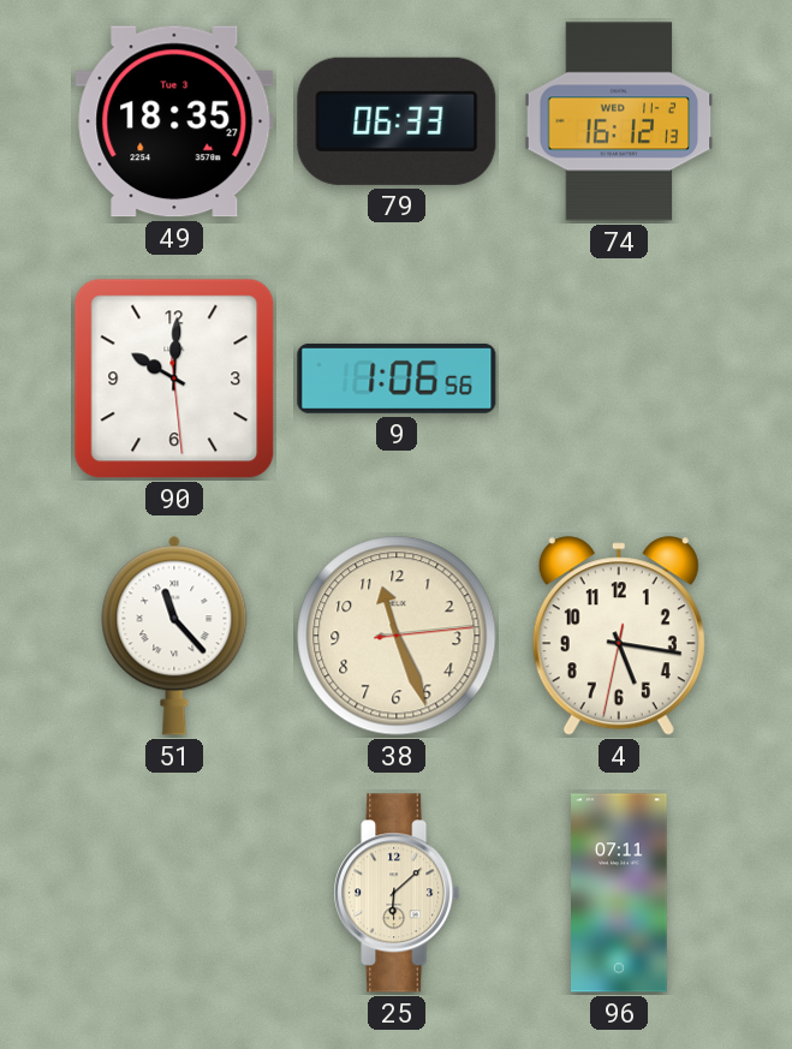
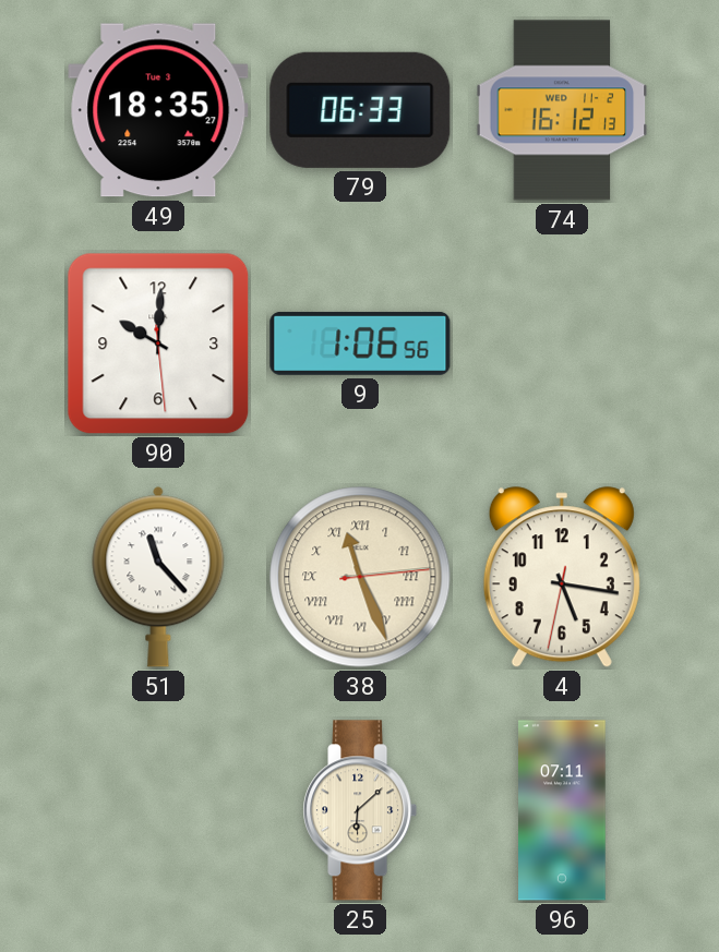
38 numerals: Arabic -> Roman (360, 577)
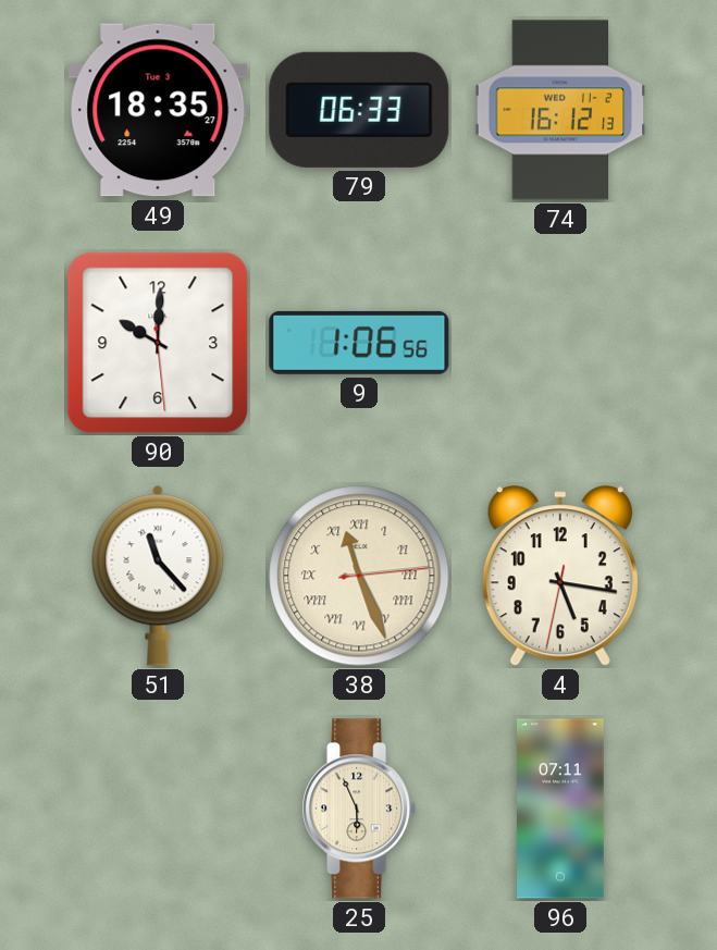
25: 6:08 -> 5:56 (359, 809)
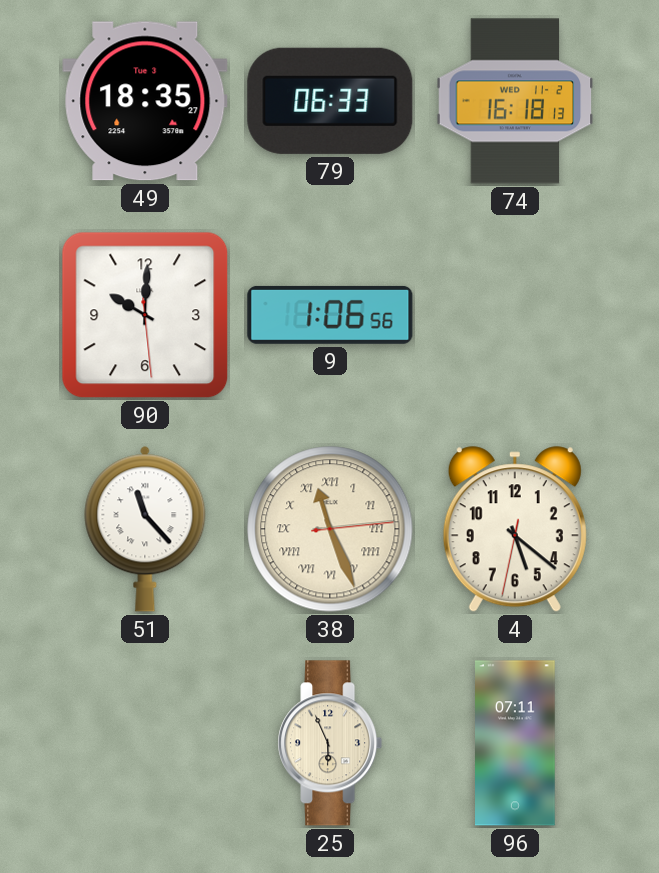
74: 16:12 -> 16:18 (515, 101)
4: 5:16 -> 5:21 (515, 530)
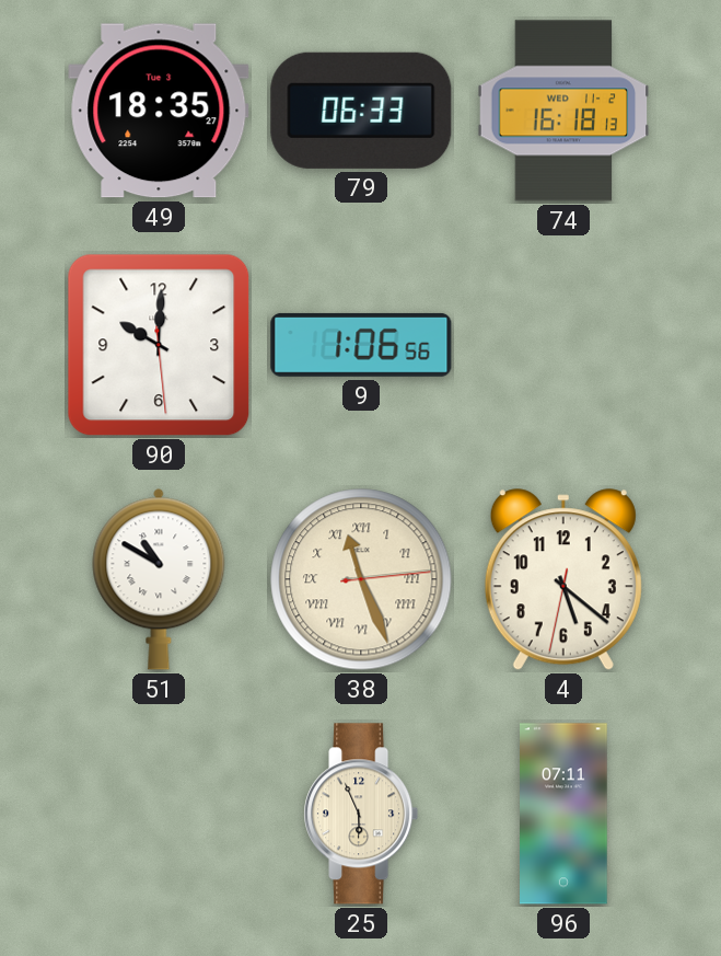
51: 11:23 -> 10:50 (159, 579)
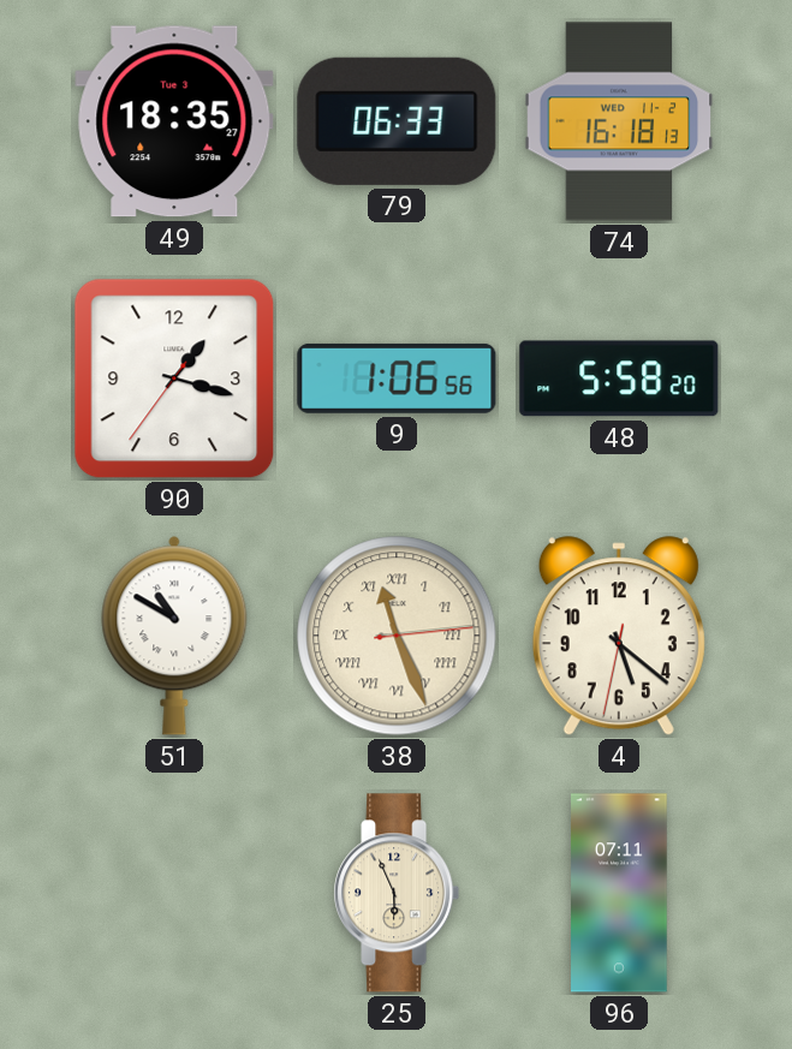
90: 10:00 -> 1:17 (174, 379)
48: none -> 5:58 (619, 379)
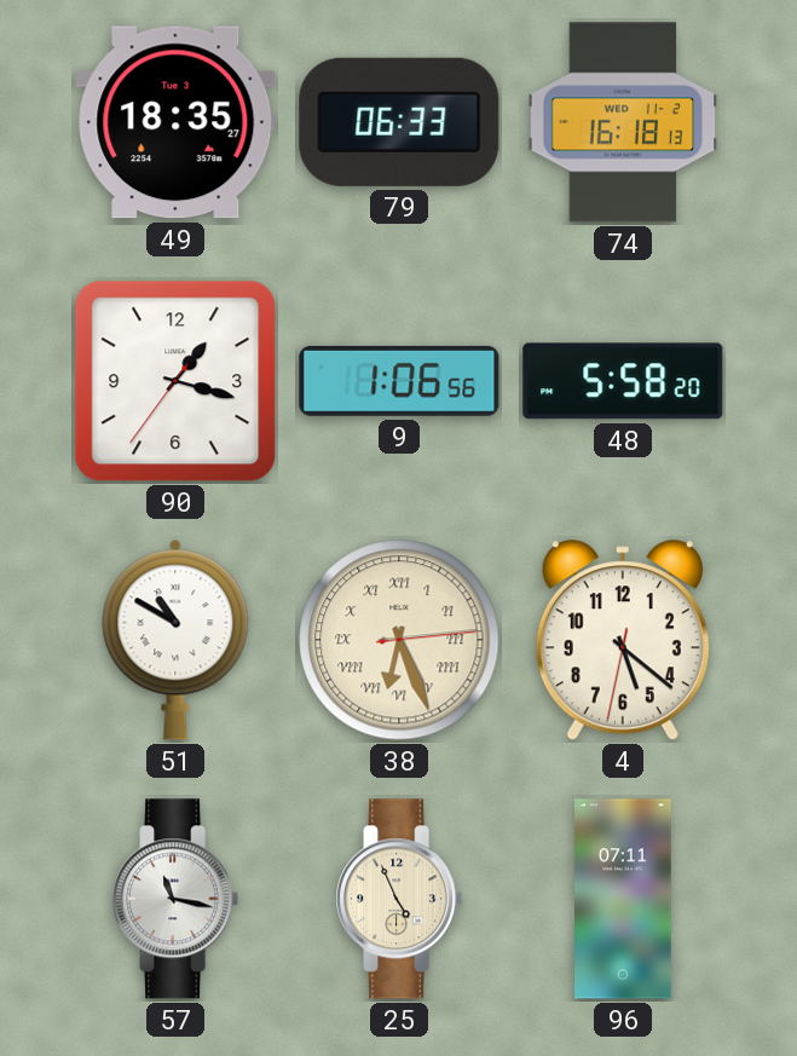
38: 11:26 -> 6:26 (399, 640)
57: none -> 11:17 (175, 899)
25: 5:56 -> 4:56 (399, 899)
